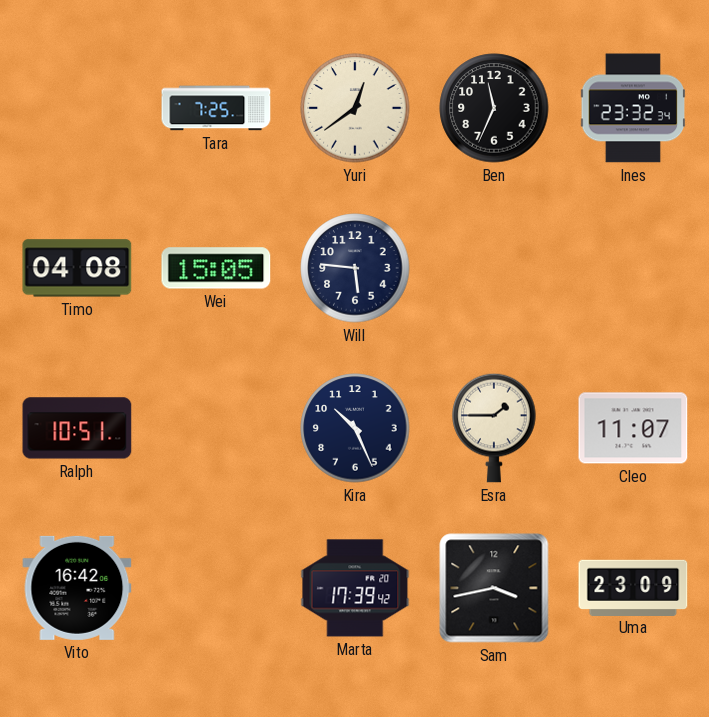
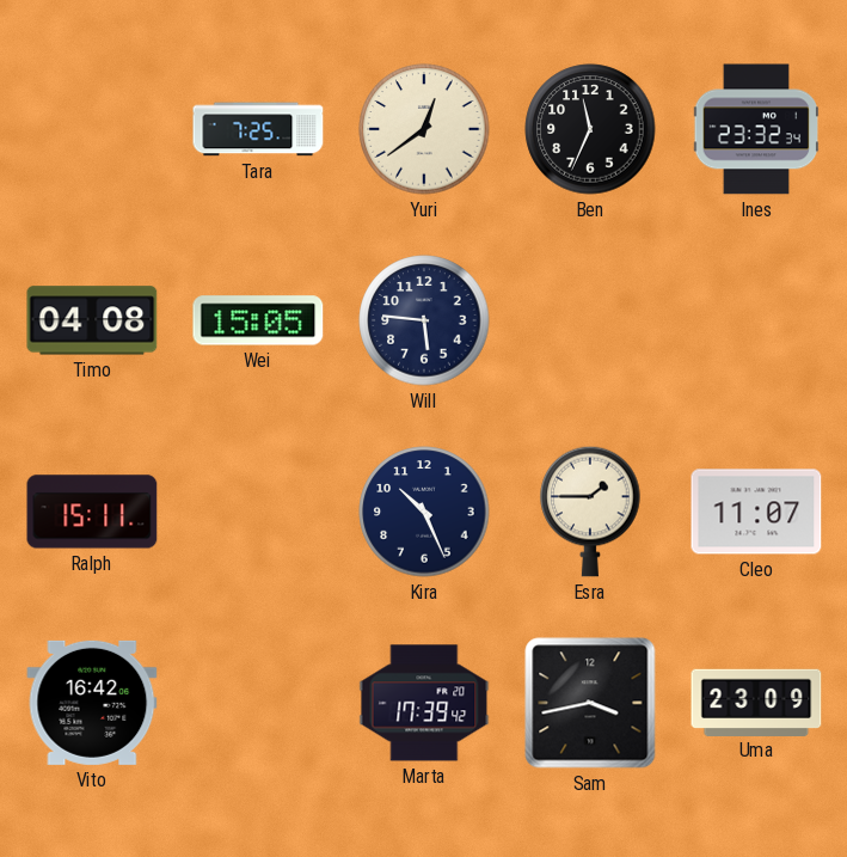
Ralph: 10:51 -> 15:11 (92, 512)
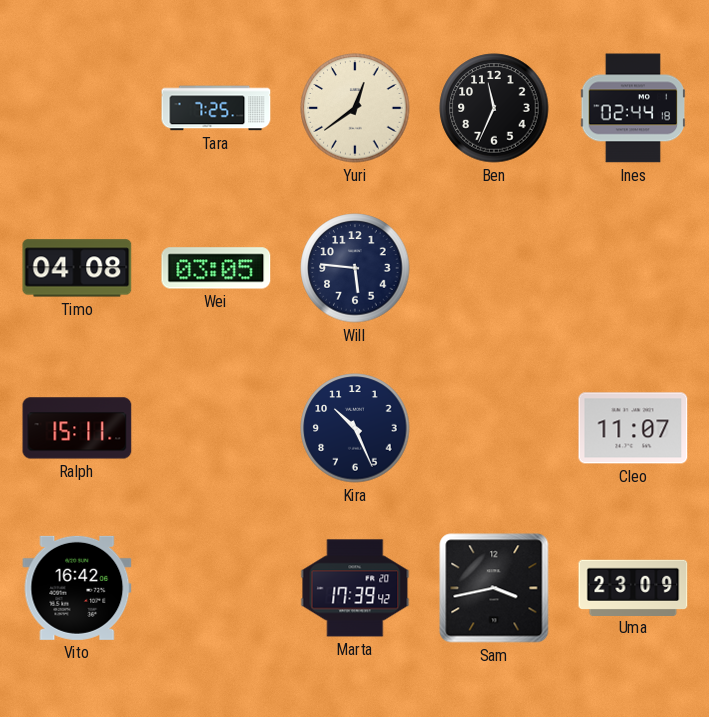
Ines: 23:32 -> 02:44 (633, 108)
Wei: 15:05 -> 03:05 (216, 268)
Esra: 1:45 -> none (590, 512)
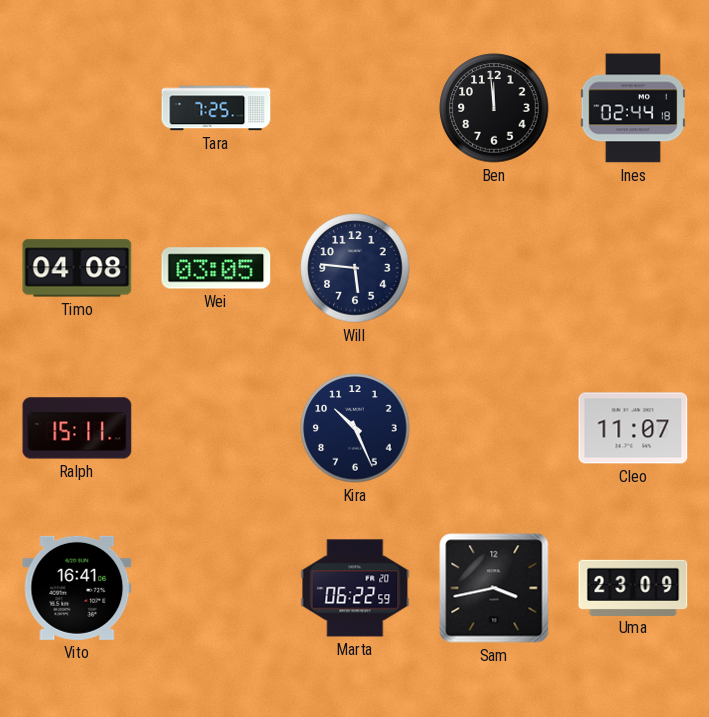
Yuri: 12:39 -> none (355, 108)
Ben: 11:34 -> 11:59 (494, 108)
Vito: 16:42 -> 16:41 (77, 588)
Marta: 17:39 -> 06:22 (355, 588)
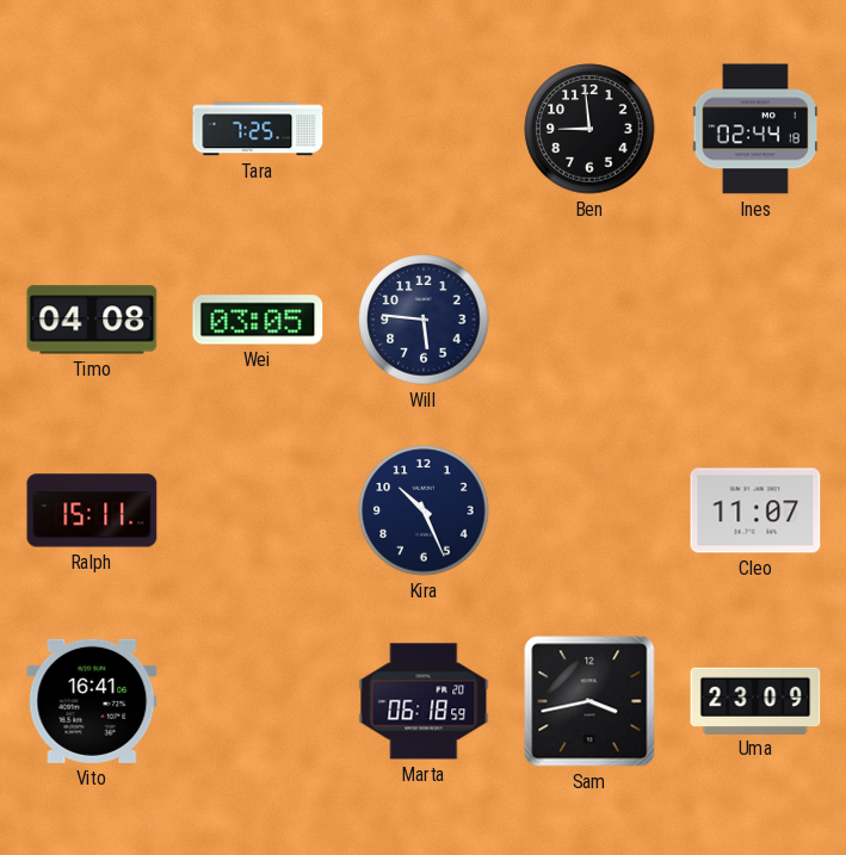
Ben: 11:59 -> 8:59 (589, 129)
Marta: 06:22 -> 06:18 (424, 701)
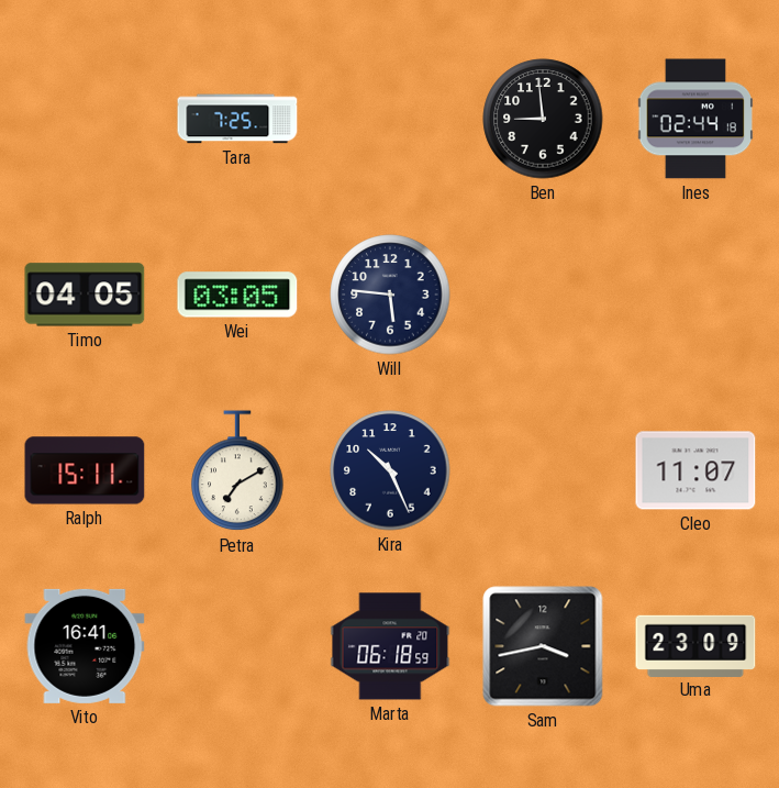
Timo: 04:08 -> 04:05 (85, 295)
Petra: none -> 7:10 (237, 471)
